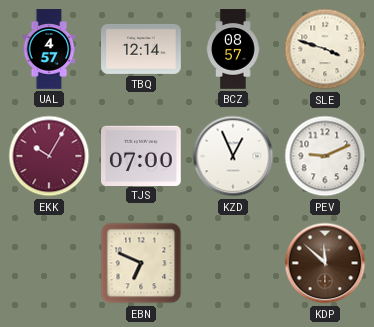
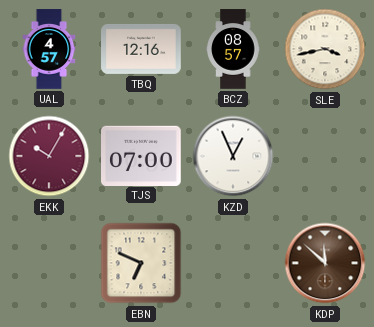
TBQ: 12:14 -> 12:16 (141, 49)
SLE: 3:48 -> 3:43 (325, 49)
PEV: 9:11 -> none (325, 156)
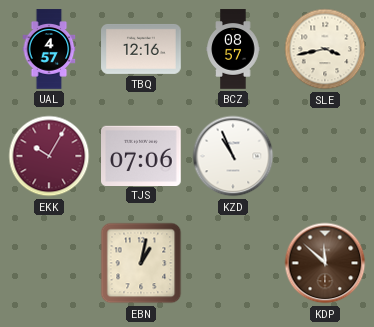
TJS: 07:00 -> 07:06 (142, 155)
KZD: 12:56 -> 10:56 (233, 156)
EBN: 6:49 -> 1:02 (141, 263)
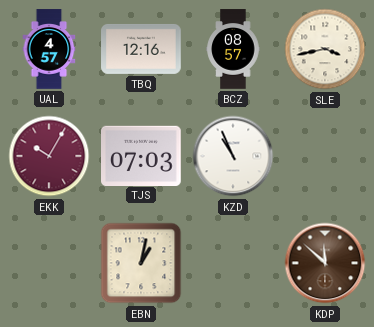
TJS: 07:06 -> 07:03 (142, 155)
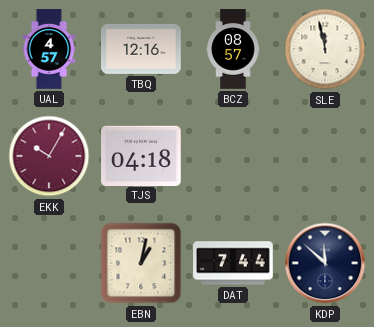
SLE: 3:43 -> 11:58 (325, 49)
TJS: 07:03 -> 04:18 (142, 155)
KZD: 10:56 -> none (233, 156)
DAT: none -> 7:44 (233, 263)
KDP dial: brown -> navy (325, 263)
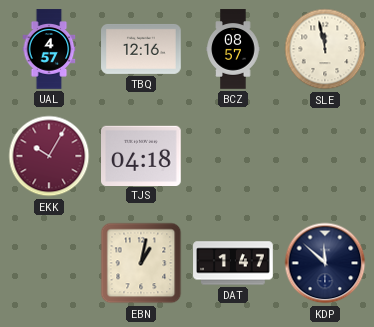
DAT: 7:44 -> 1:47 (233, 263)
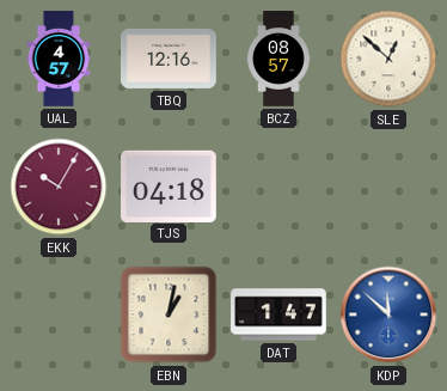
SLE: 11:58 -> 12:52 (388, 59)
KDP dial: navy -> blue (388, 314)
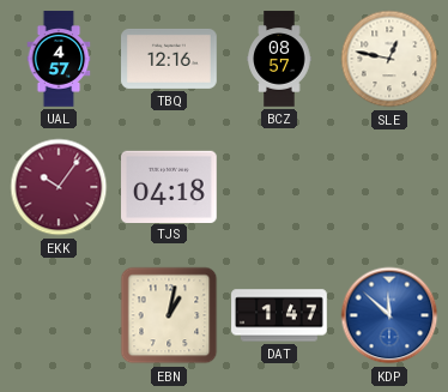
SLE: 12:52 -> 12:47 (389, 59)
EKK: 10:05 -> 10:06 (59, 187)
